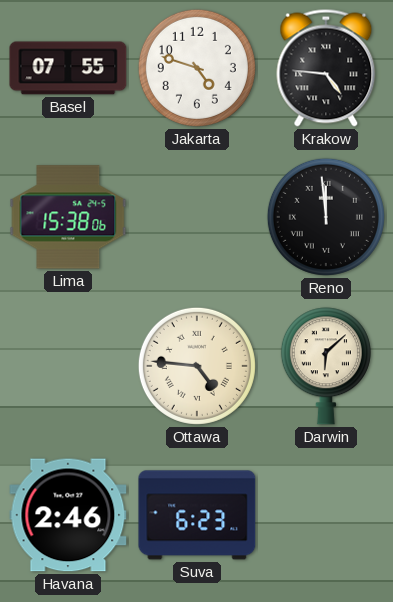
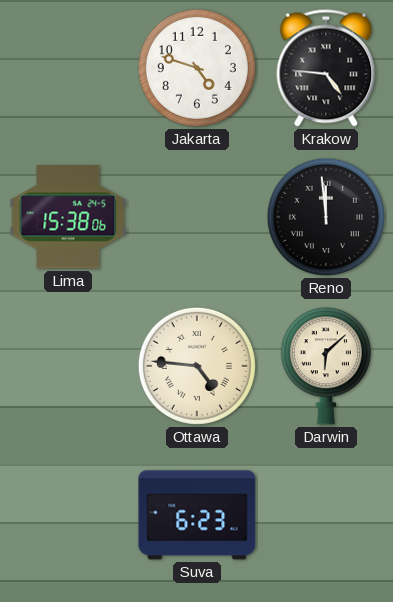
Basel: 07:55 -> none (68, 68)
Havana: 2:46 -> none (68, 515)
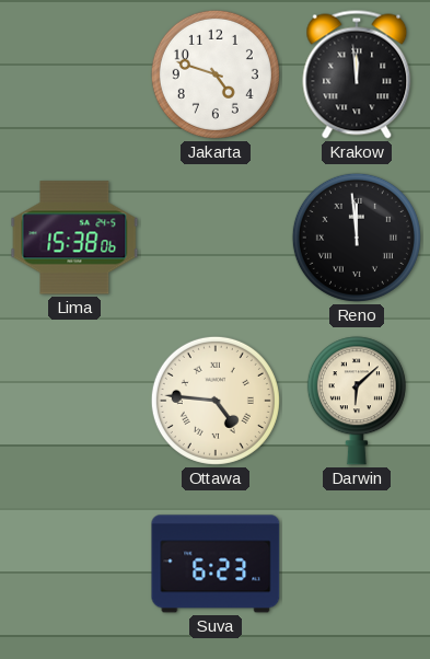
Krakow: 4:46 -> 11:59 (357, 74)
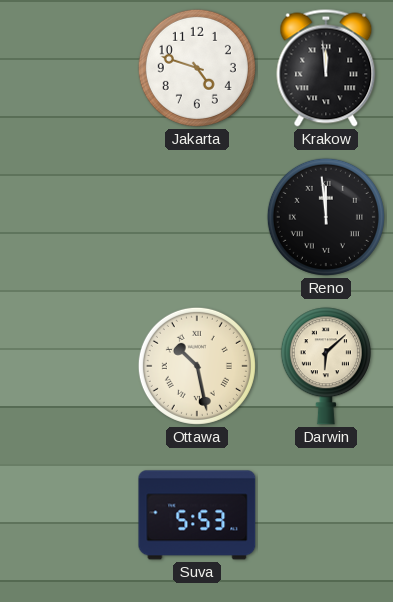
Lima: 15:38 -> none (74, 238)
Ottawa: 4:46 -> 10:28 (197, 366)
Suva: 6:23 -> 5:53 (197, 515)
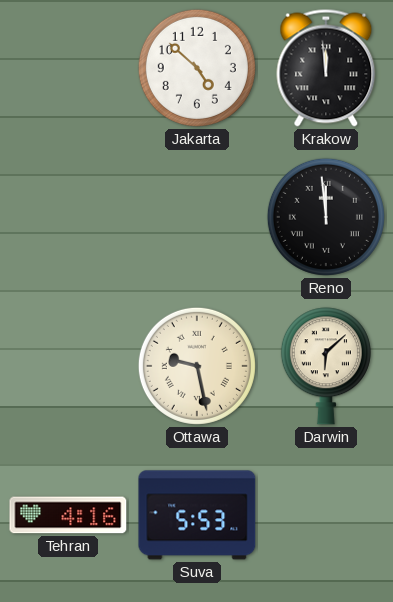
Jakarta: 4:48 -> 4:52 (197, 68)
Ottawa: 10:28 -> 9:28 (197, 366)
Tehran: none -> 4:16 (68, 515)
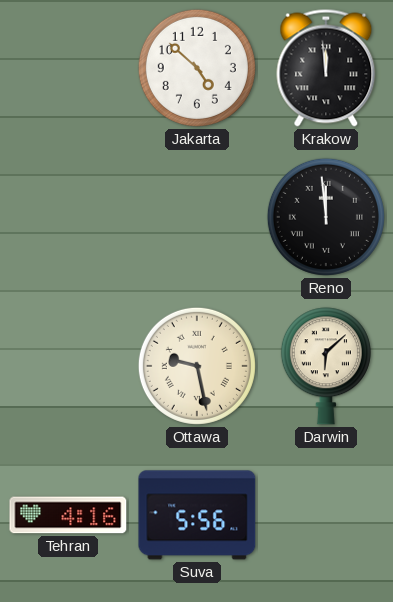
Suva: 5:53 -> 5:56 (197, 515)
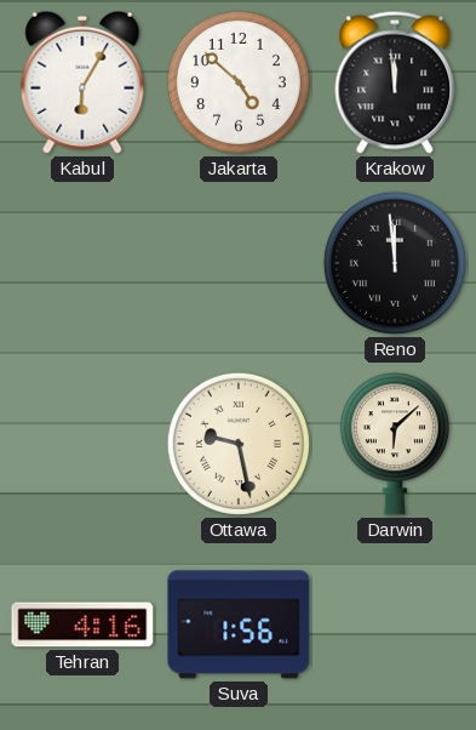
Kabul: none -> 6:05 (82, 82)
Suva: 5:56 -> 1:56 (239, 625)
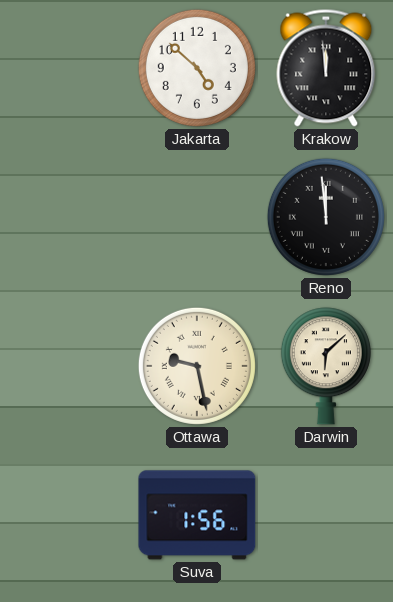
Kabul: 6:05 -> none (82, 82)
Tehran: 4:16 -> none (82, 625)
